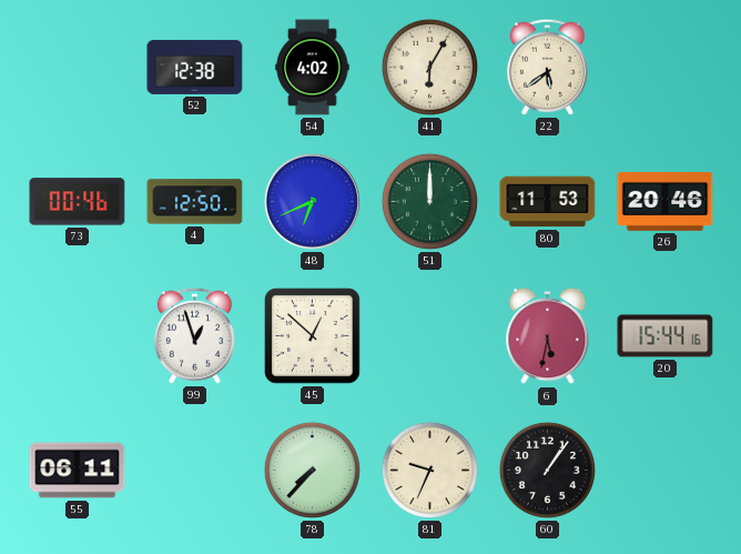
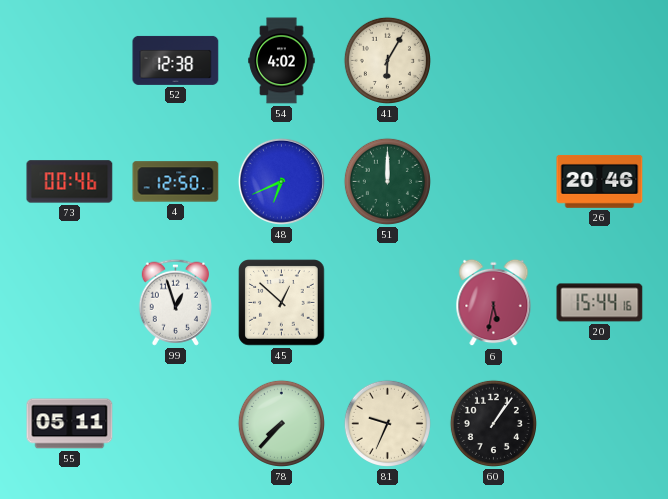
22: 5:39 -> none (547, 67)
80: 11:53 -> none (548, 202)
55: 06:11 -> 05:11 (70, 424)
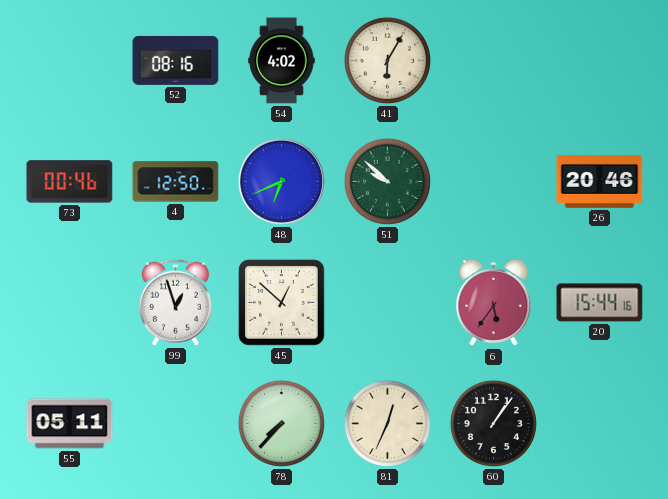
52: 12:38 -> 08:16 (176, 60)
51: 12:00 -> 9:52 (387, 181)
6: 5:32 -> 5:36 (494, 303)
81: 9:34 -> 12:34 (387, 423)
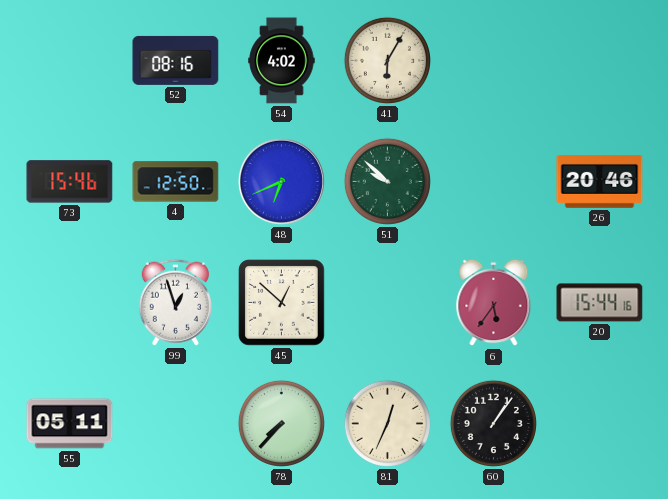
73: 00:46 -> 15:46 (70, 182)
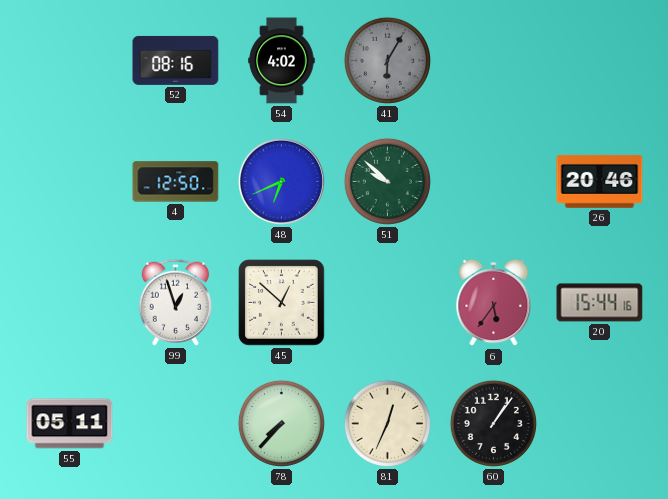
41 dial: cream -> grey (387, 60)
73: 15:46 -> none (70, 182)
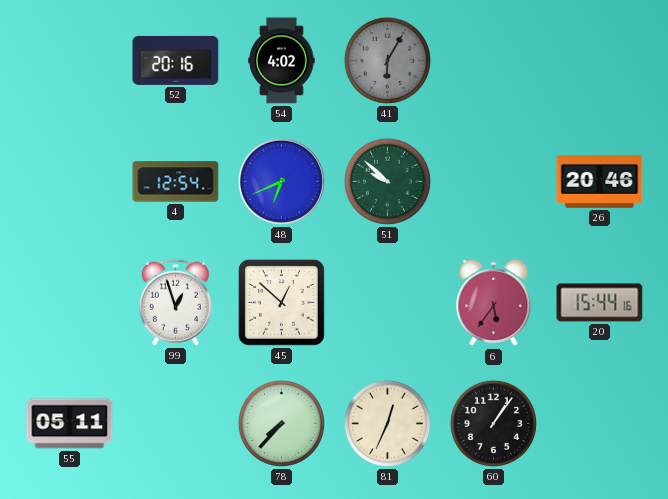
52: 08:16 -> 20:16 (176, 60)
4: 12:50 -> 12:54 (176, 182)
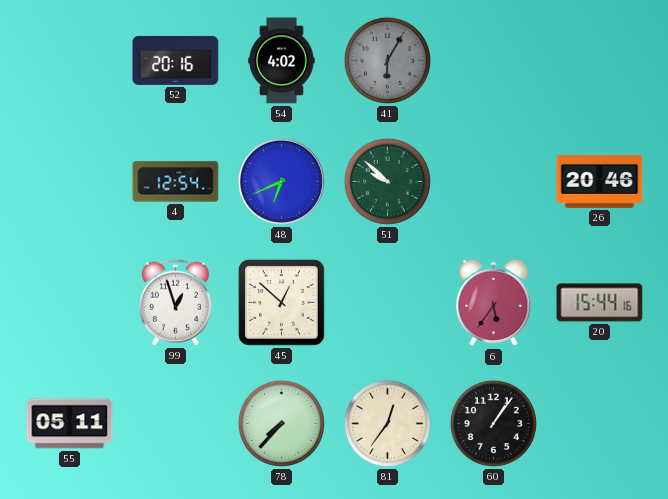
81: 12:34 -> 12:36 (387, 423)
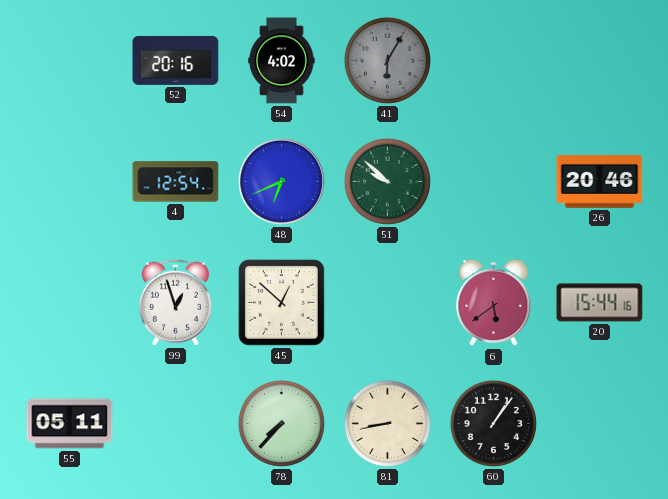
6: 5:36 -> 5:39 (494, 303)
81: 12:36 -> 8:43 (387, 423)
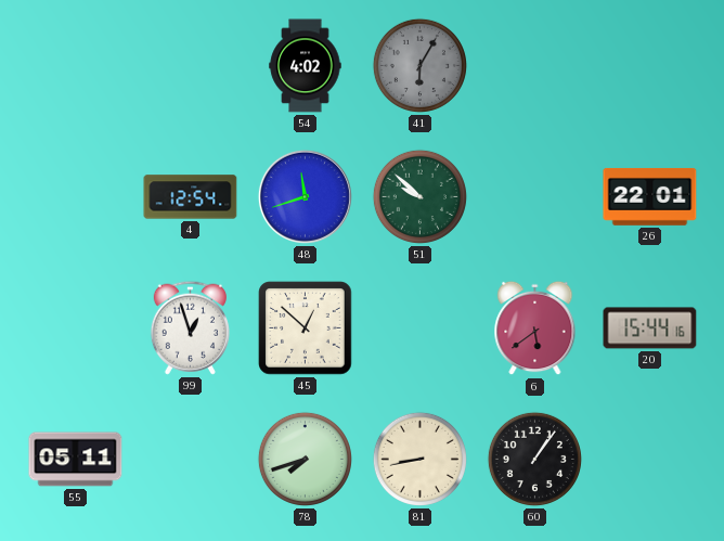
52: 20:16 -> none (176, 60)
48: 6:41 -> 11:42 (305, 196)
26: 20:46 -> 22:01 (650, 196)
78: 7:37 -> 7:42 (305, 459)
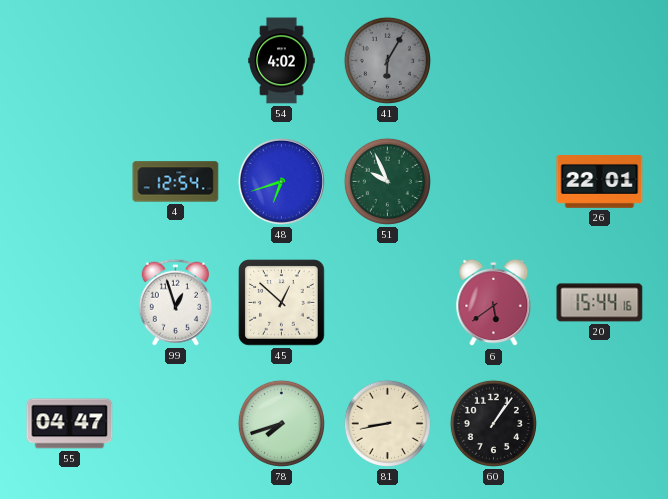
48: 11:42 -> 6:42 (281, 181)
51: 9:52 -> 9:56 (387, 181)
55: 05:11 -> 04:47 (70, 424)
